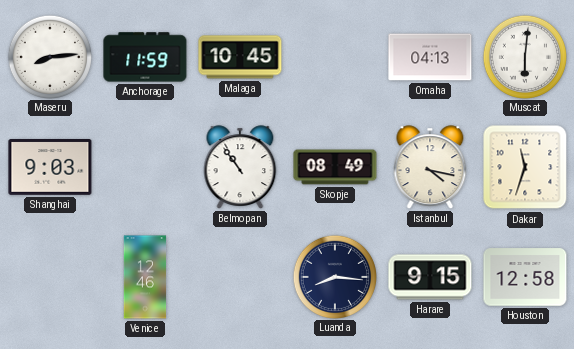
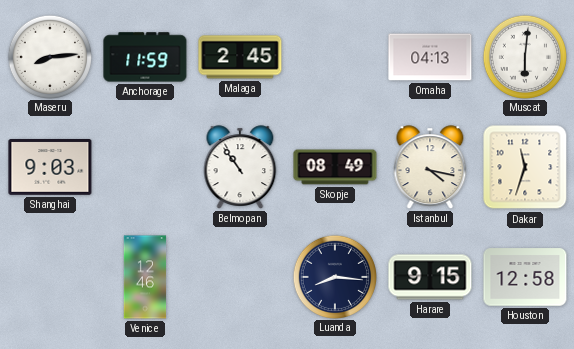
Malaga: 10:45 -> 2:45 (240, 57)
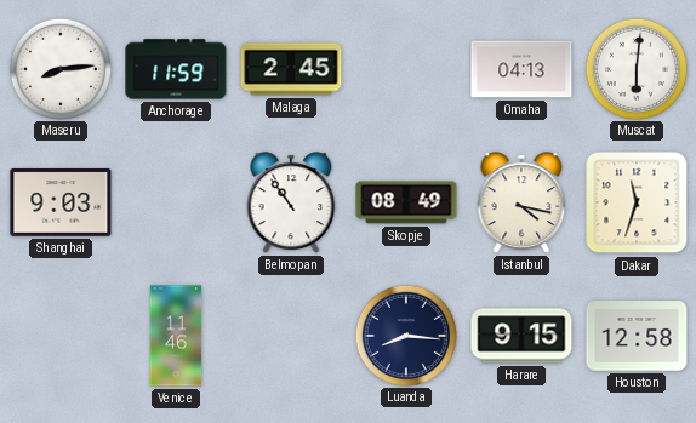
Venice: 12:46 -> 11:46 (176, 336)
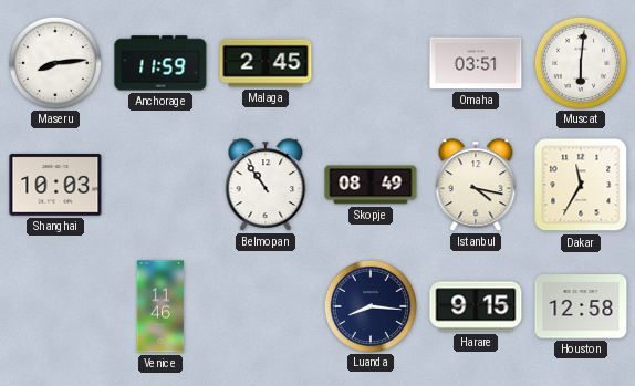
Omaha: 04:13 -> 03:51 (476, 63)
Shanghai: 9:03 -> 10:03 (55, 186)
Dakar: 11:33 -> 11:35 (581, 185)
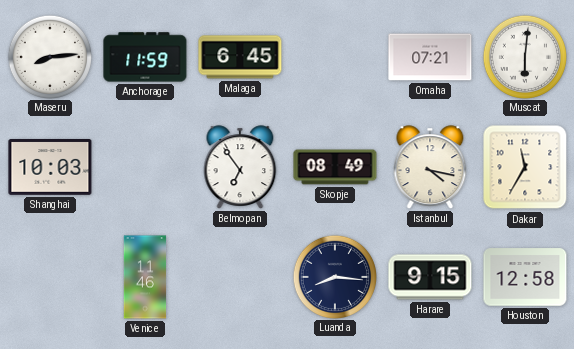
Malaga: 2:45 -> 6:45 (240, 57)
Omaha: 03:51 -> 07:21 (430, 57)
Belmopan: 10:54 -> 6:54 (240, 167)
